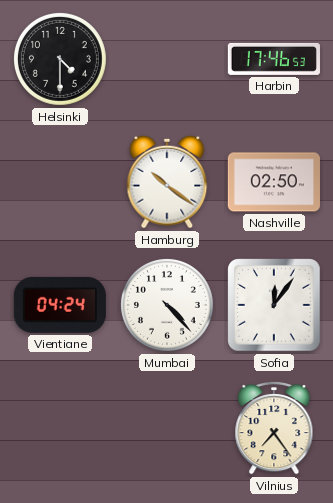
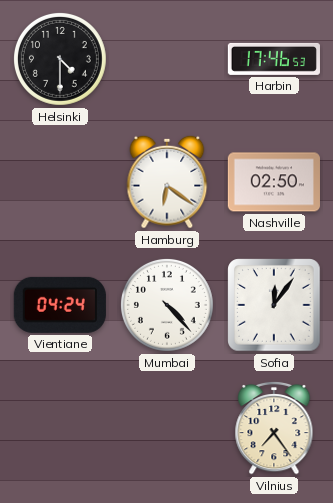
Hamburg: 10:21 -> 6:21 (167, 182)
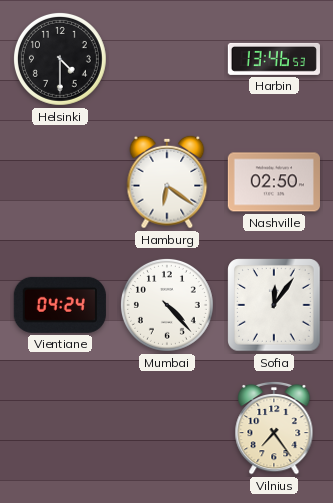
Harbin: 17:46 -> 13:46 (274, 59)
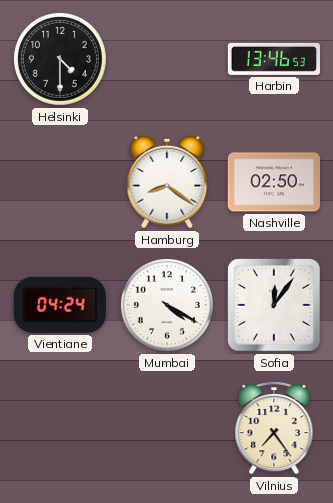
Hamburg: 6:21 -> 8:21 (167, 182)
Mumbai: 4:23 -> 4:20 (167, 305)
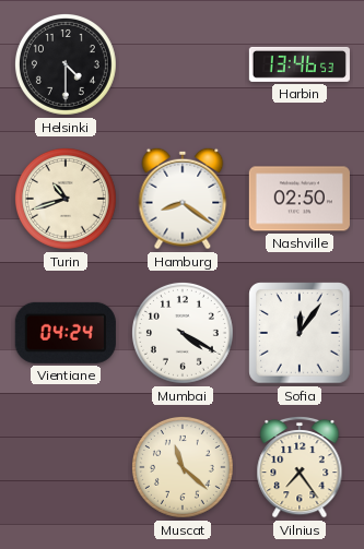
Turin: none -> 10:42 (66, 199)
Muscat: none -> 11:22 (183, 467)
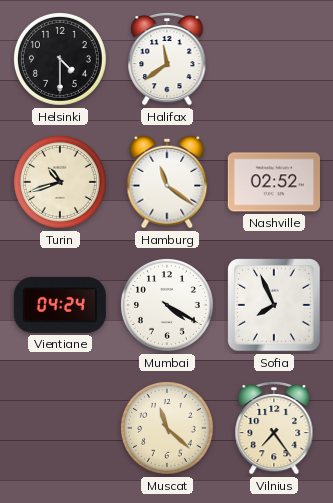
Halifax: none -> 11:39 (167, 59)
Harbin: 13:46 -> none (300, 64)
Hamburg: 8:21 -> 11:21 (167, 182)
Nashville: 02:50 -> 02:52 (274, 182)
Sofia: 12:06 -> 7:56 (274, 305)
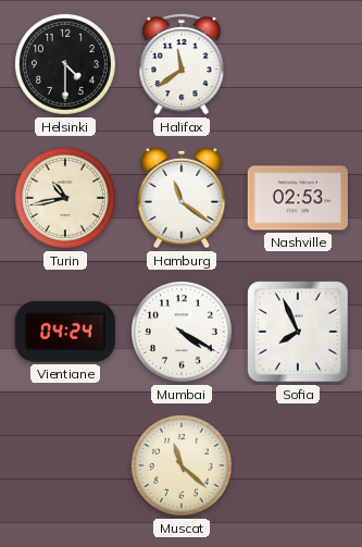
Turin: 10:42 -> 10:43 (65, 198)
Nashville: 02:52 -> 02:53 (298, 198)
Vilnius: 7:24 -> none (274, 428)
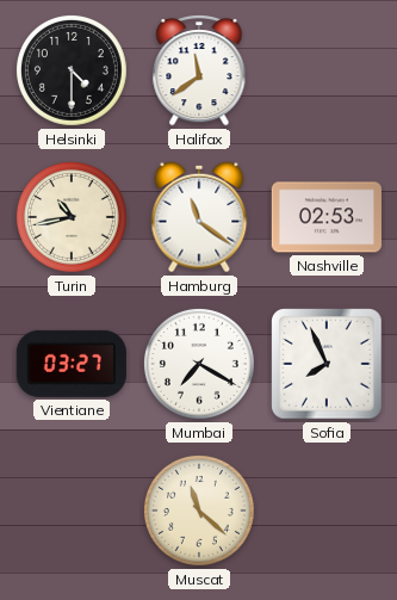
Vientiane: 04:24 -> 03:27 (72, 364)
Mumbai: 4:20 -> 7:20 (199, 364)
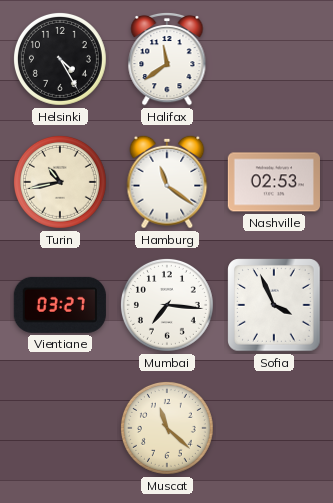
Helsinki: 4:30 -> 4:25 (60, 59)
Mumbai: 7:20 -> 7:16 (167, 305)
Sofia: 7:56 -> 3:56 (274, 305)
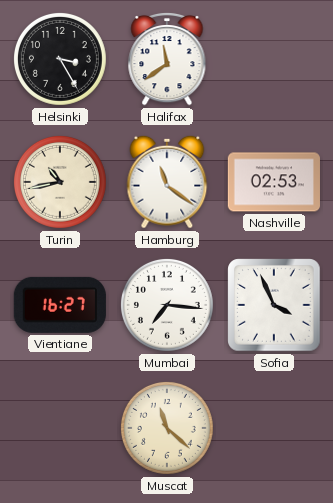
Helsinki: 4:25 -> 3:25 (60, 59)
Vientiane: 03:27 -> 16:27 (60, 305)
